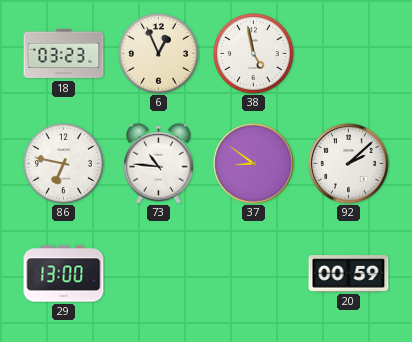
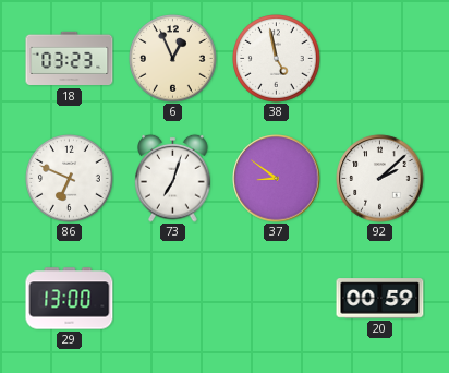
86: 6:47 -> 6:49 (70, 179)
73: 10:46 -> 7:03 (173, 178)
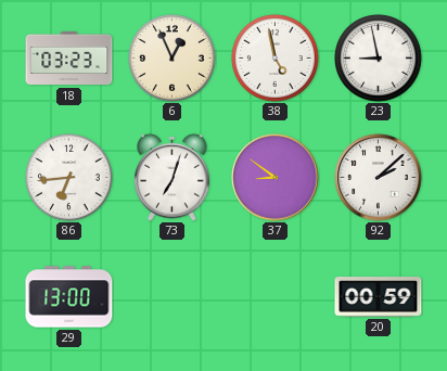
23: none -> 8:58 (379, 59)
86: 6:49 -> 6:44 (69, 178)
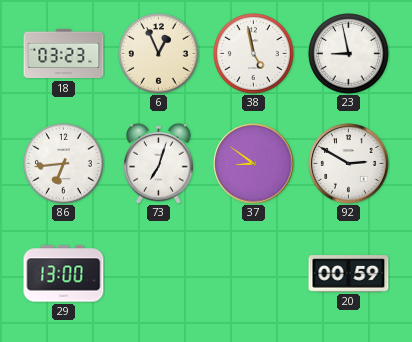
92: 2:08 -> 2:50 (349, 164)
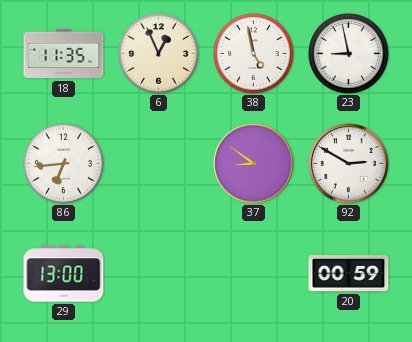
18: 03:23 -> 11:35 (64, 54)
73: 7:03 -> none (159, 163)
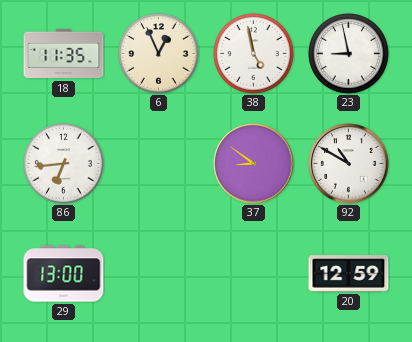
92: 2:50 -> 10:50 (349, 164)
20: 00:59 -> 12:59 (349, 274)
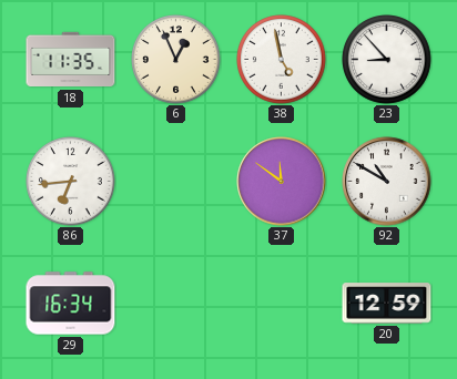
23: 8:58 -> 8:53 (387, 60)
37: 8:51 -> 11:51 (282, 182)
29: 13:00 -> 16:34 (71, 304)
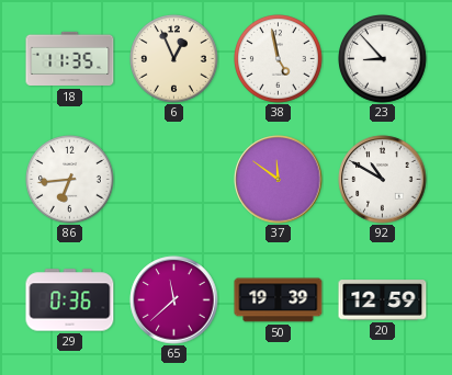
29: 16:34 -> 0:36 (70, 300)
65: none -> 11:38 (174, 300)
50: none -> 19:39 (279, 300)
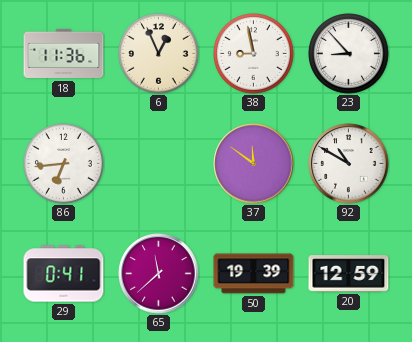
18: 11:35 -> 11:36 (64, 54)
38: 4:58 -> 8:58 (254, 54)
29: 0:36 -> 0:41 (64, 274)
